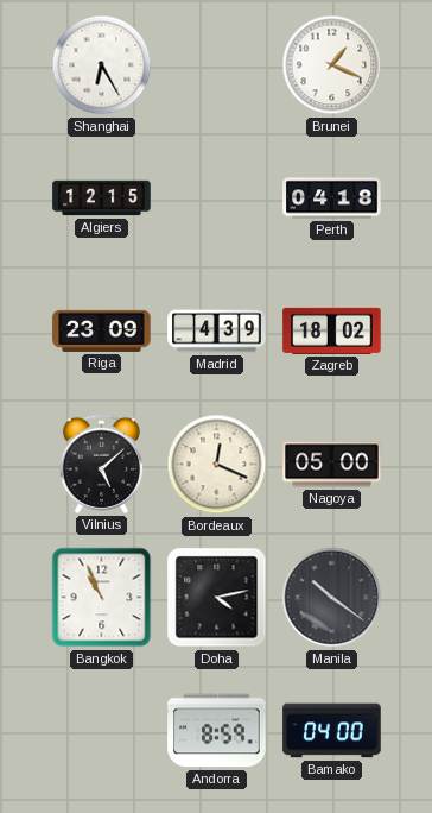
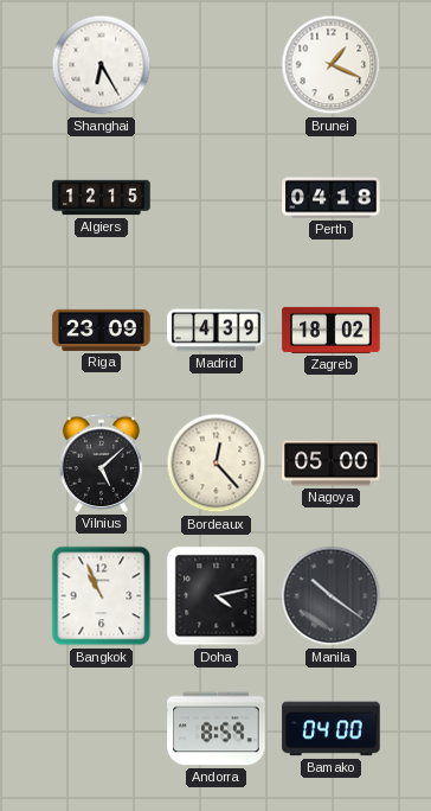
Bordeaux: 12:19 -> 12:23 (217, 464)
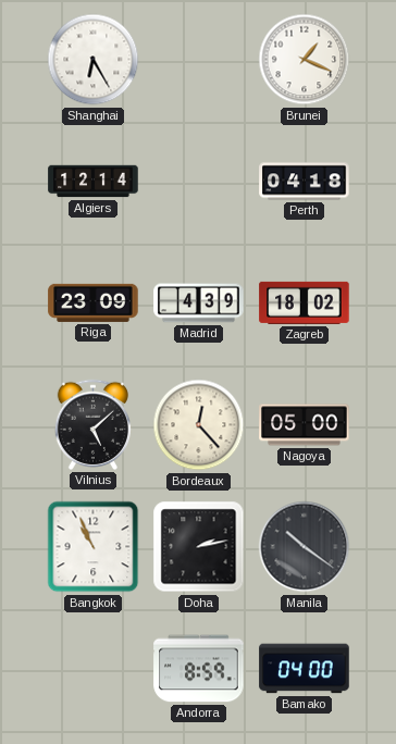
Algiers: 12:15 -> 12:14 (94, 182)
Doha: 4:13 -> 2:13 (199, 547)
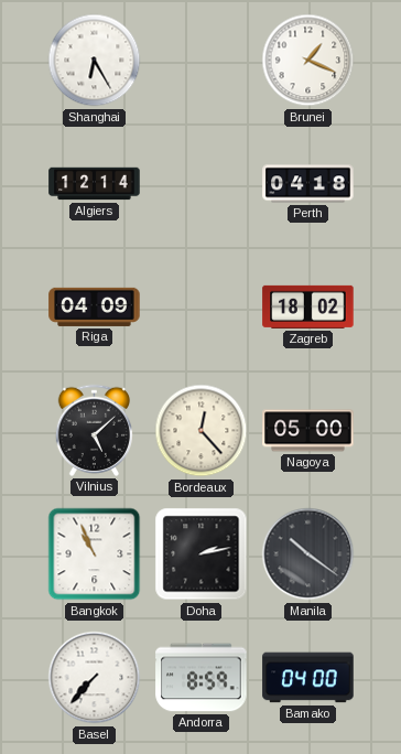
Riga: 23:09 -> 04:09 (95, 306)
Madrid: 4:39 -> none (199, 303)
Basel: none -> 7:37 (95, 678)
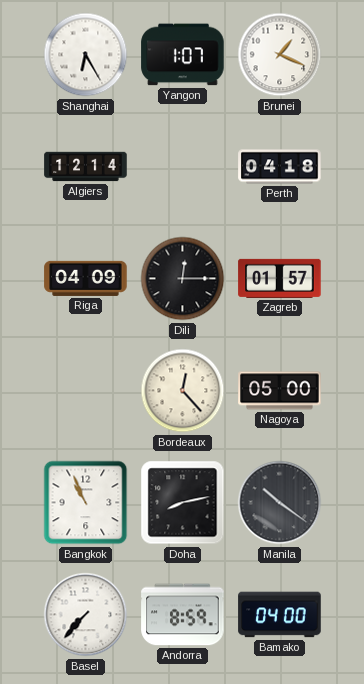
Yangon: none -> 1:07 (183, 55)
Dili: none -> 12:15 (183, 279)
Zagreb: 18:02 -> 01:57 (280, 278)
Vilnius: 5:08 -> none (94, 430)
Doha: 2:13 -> 8:13 (183, 503)
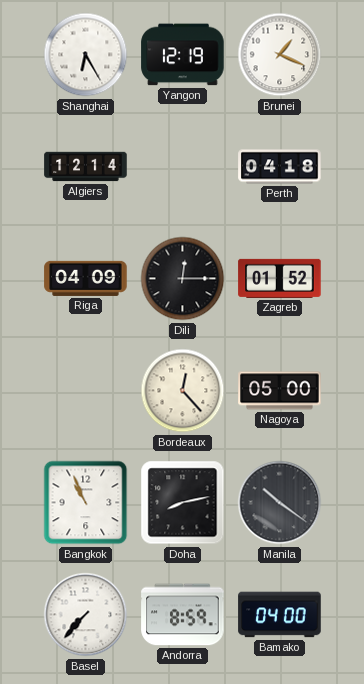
Yangon: 1:07 -> 12:19 (183, 55)
Zagreb: 01:57 -> 01:52 (280, 278)
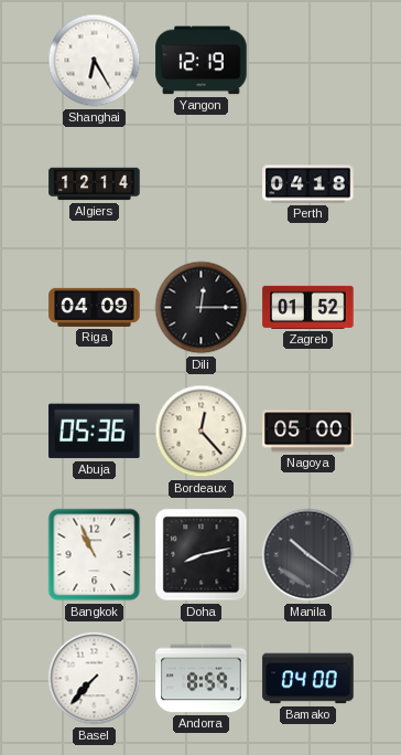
Brunei: 1:19 -> none (280, 55)
Abuja: none -> 05:36 (95, 432)
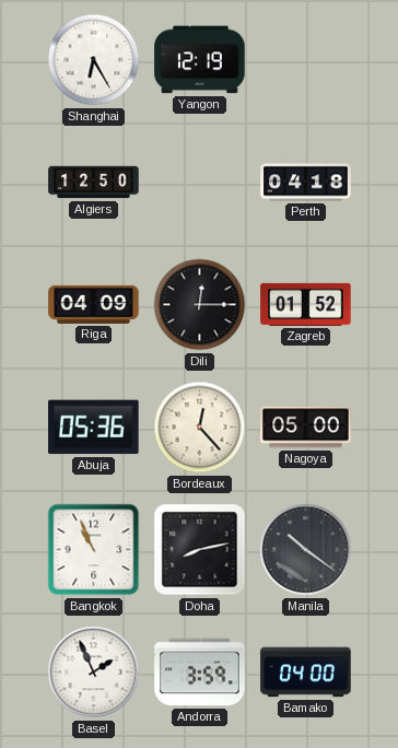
Algiers: 12:14 -> 12:50 (94, 183)
Basel: 7:37 -> 1:56 (94, 673)
Andorra: 8:59 -> 3:59 (200, 673)
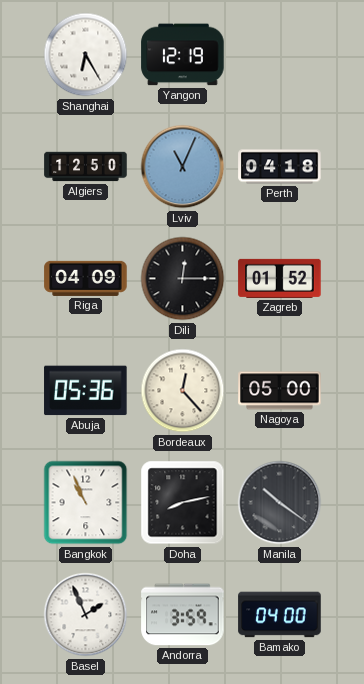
Lviv: none -> 11:04 (183, 167)
